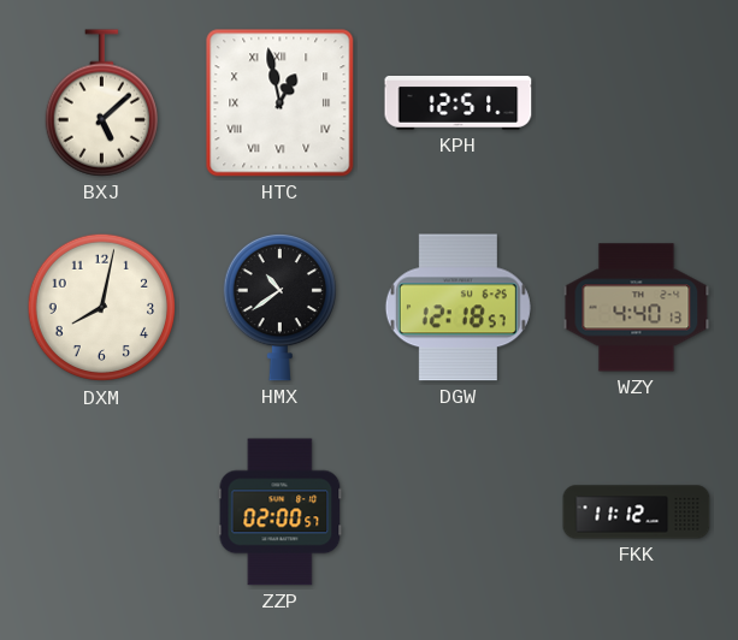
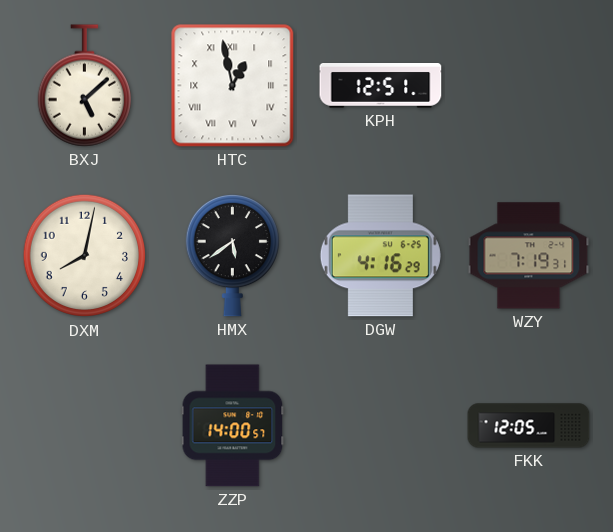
HMX: 10:39 -> 5:39 (232, 255)
DGW: 12:18 -> 4:16 (380, 256)
WZY: 4:40 -> 7:19 (529, 256)
ZZP: 02:00 -> 14:00 (233, 426)
FKK: 11:12 -> 12:05 (529, 426)
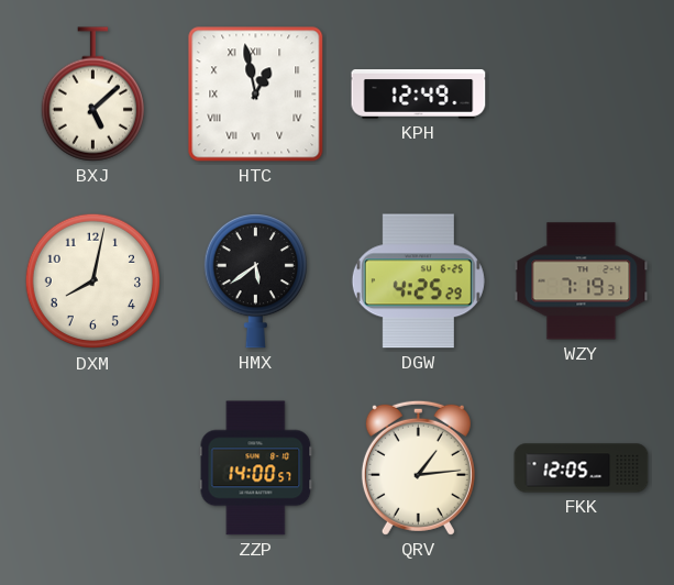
KPH: 12:51 -> 12:49 (419, 95)
DGW: 4:16 -> 4:25 (418, 282)
QRV: none -> 1:14 (418, 467)
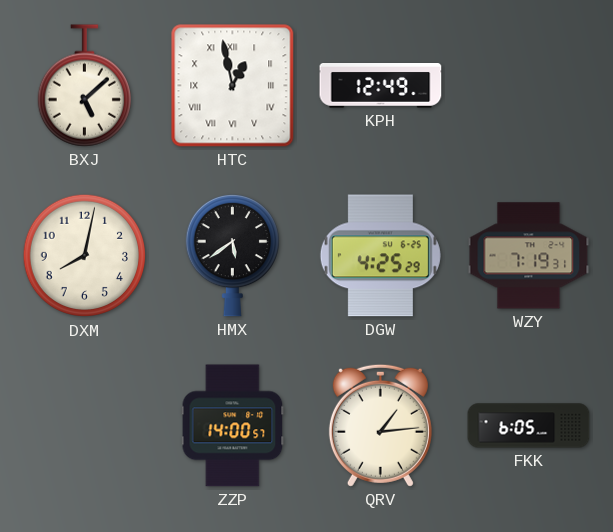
FKK: 12:05 -> 6:05 (529, 426)
